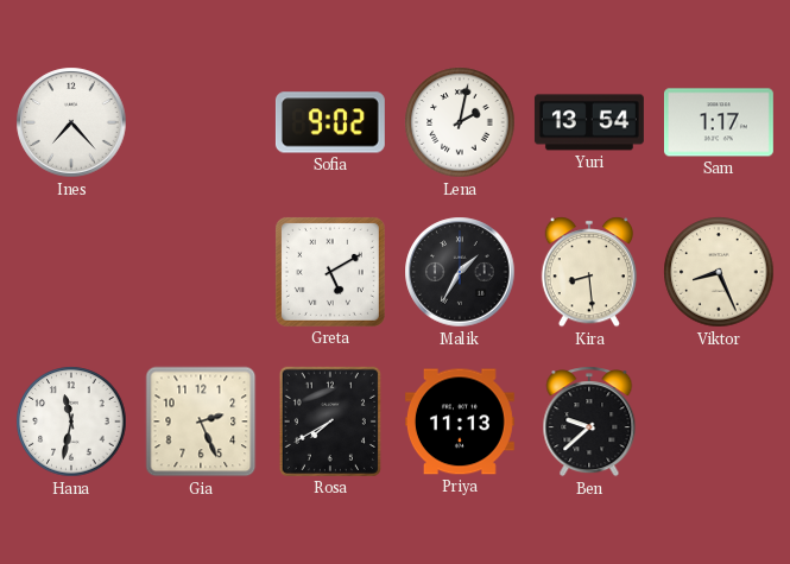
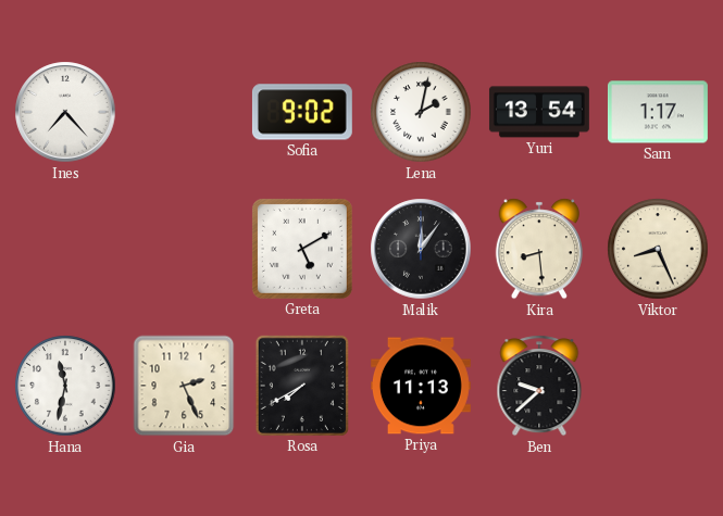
Malik: 1:35 -> 12:06 (421, 249)
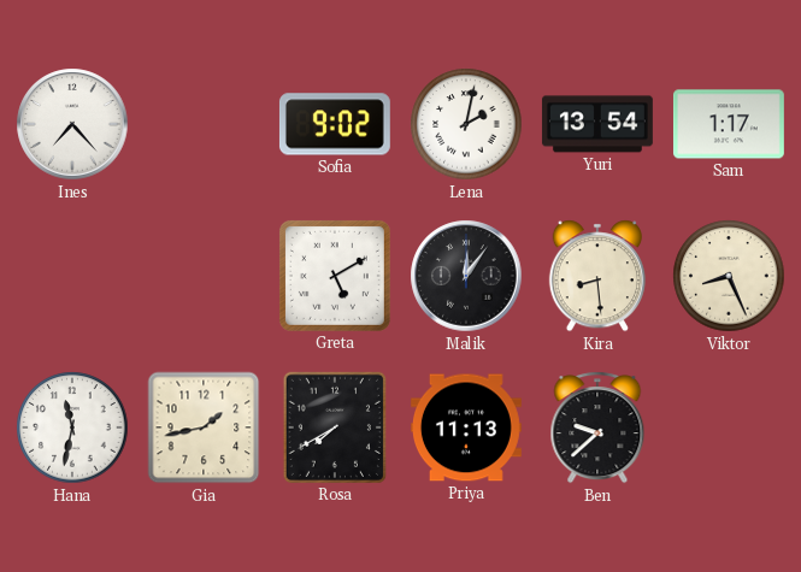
Gia: 2:26 -> 1:43 (204, 427)
